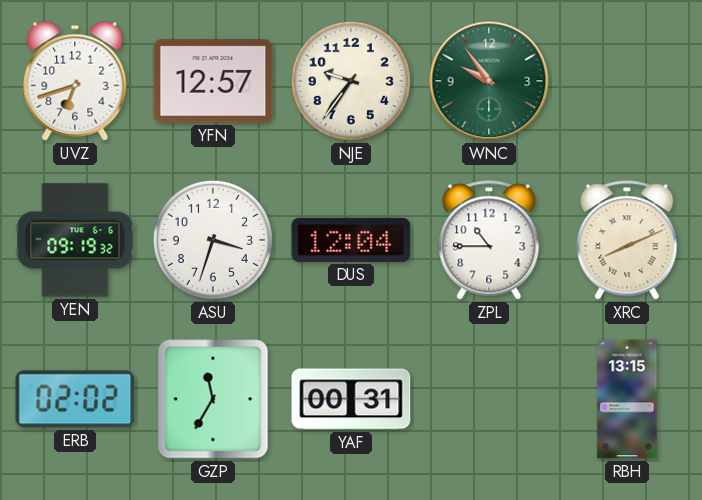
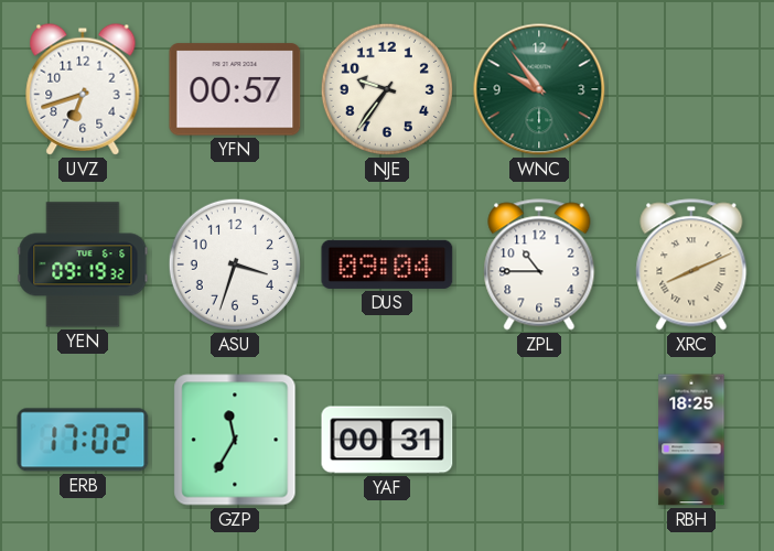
YFN: 12:57 -> 00:57 (235, 89)
DUS: 12:04 -> 09:04 (387, 264)
ERB: 02:02 -> 17:02 (83, 440)
RBH: 13:15 -> 18:25 (691, 440)
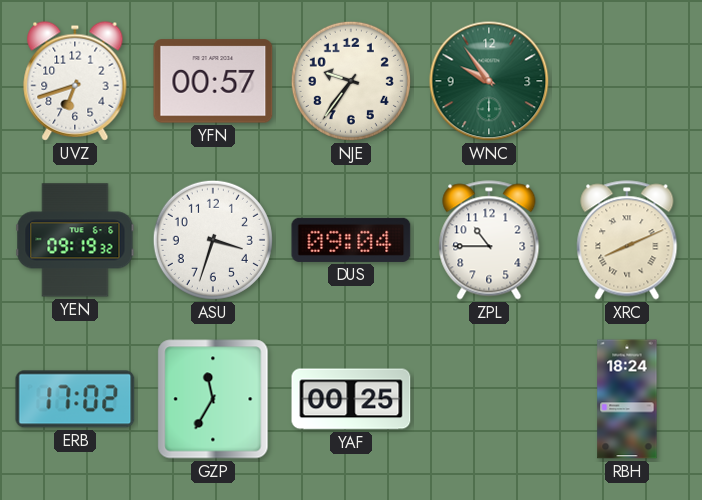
YAF: 00:31 -> 00:25 (351, 399)
RBH: 18:25 -> 18:24 (627, 399)
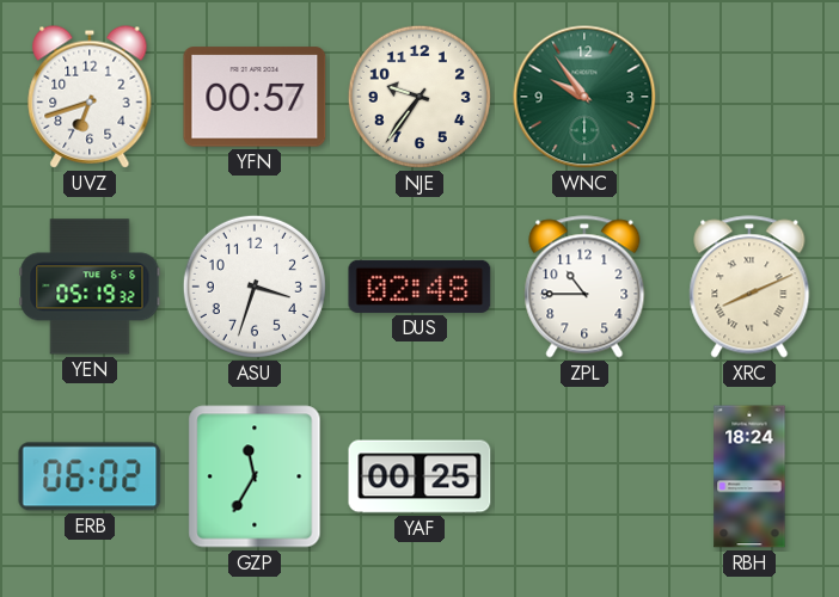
YEN: 09:19 -> 05:19 (90, 287)
DUS: 09:04 -> 02:48 (419, 287)
ERB: 17:02 -> 06:02 (90, 476)
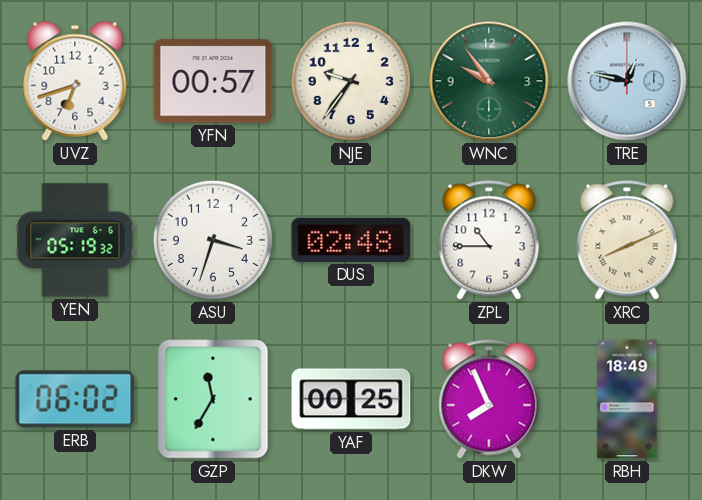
TRE: none -> 12:47 (627, 81)
DKW: none -> 7:56 (489, 399)
RBH: 18:24 -> 18:49 (627, 399)
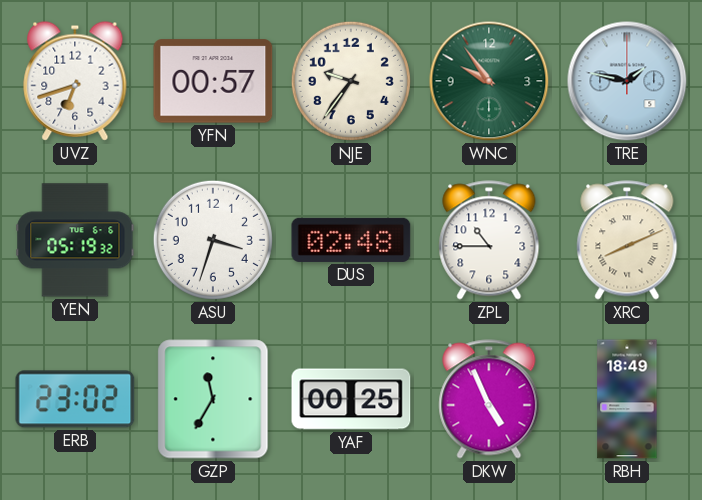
TRE: 12:47 -> 1:47 (627, 81)
ERB: 06:02 -> 23:02 (75, 399)
DKW: 7:56 -> 4:56 (489, 399)
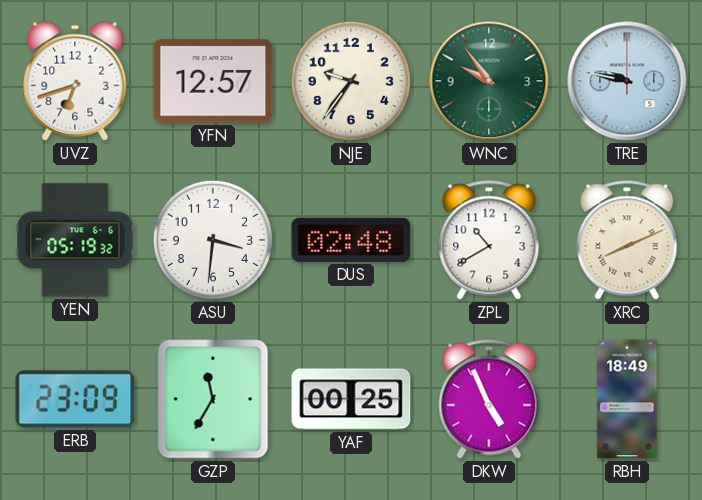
YFN: 00:57 -> 12:57 (213, 81)
TRE: 1:47 -> 9:47 (627, 81)
ASU: 3:33 -> 3:31 (213, 240)
ZPL: 10:45 -> 10:40 (489, 240)
ERB: 23:02 -> 23:09 (75, 399)
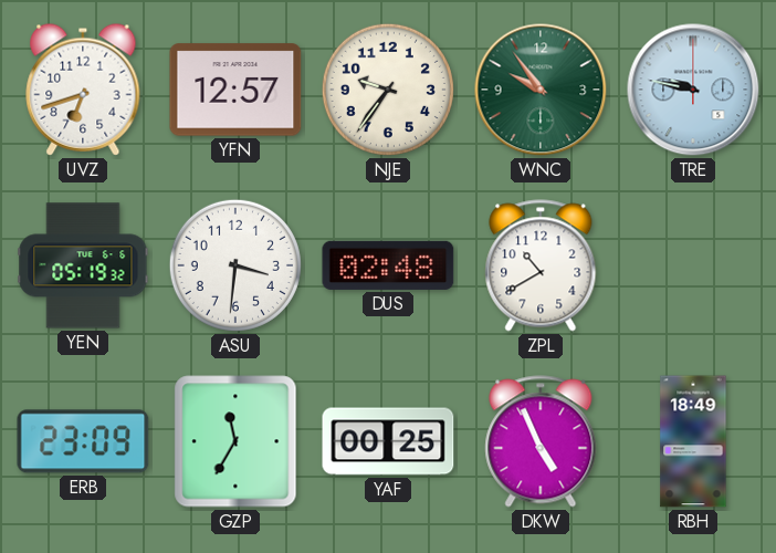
XRC: 8:11 -> none (627, 240)
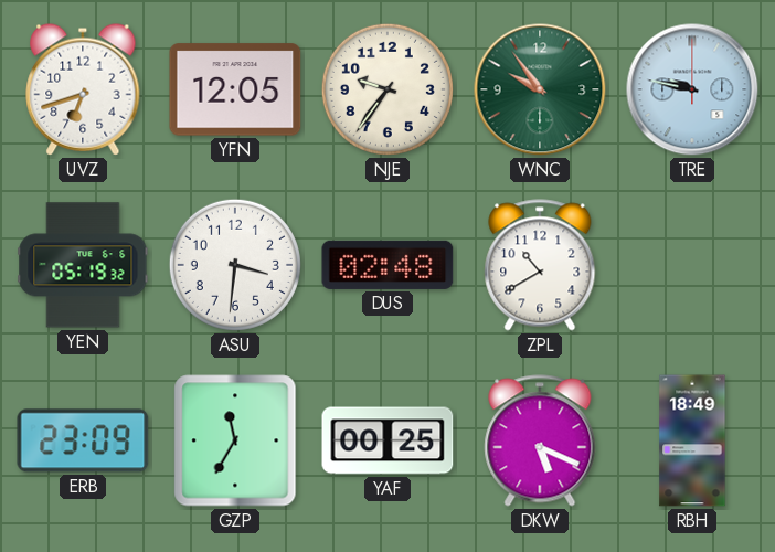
YFN: 12:57 -> 12:05 (235, 89)
DKW: 4:56 -> 5:19 (540, 440)
